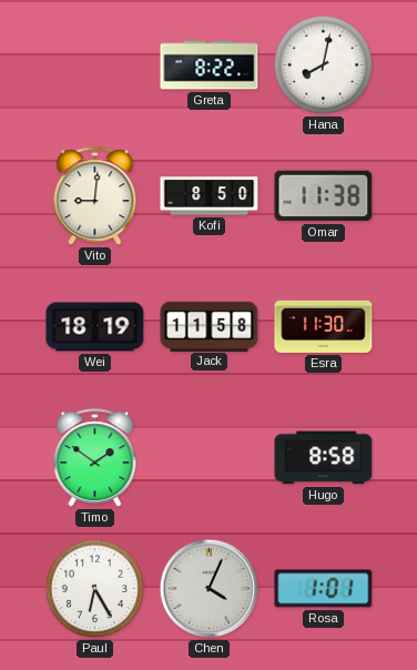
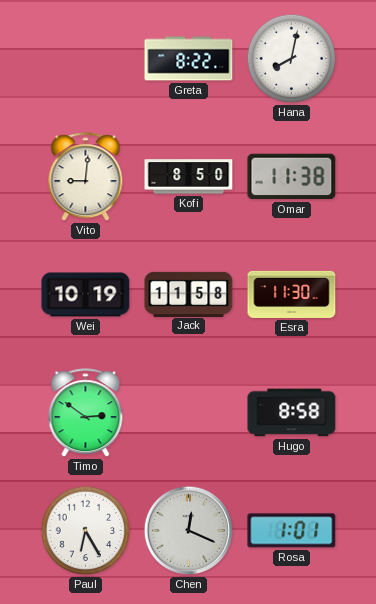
Wei: 18:19 -> 10:19 (86, 295)
Timo: 1:51 -> 2:51 (86, 413)
Chen: 4:04 -> 12:19 (189, 531)
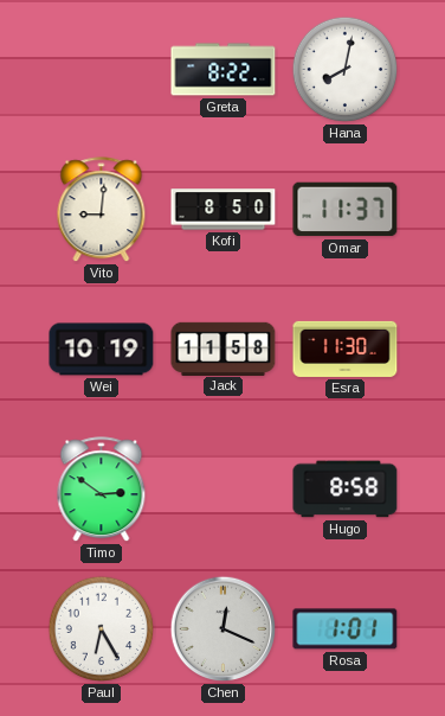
Omar: 11:38 -> 11:37 (346, 210)
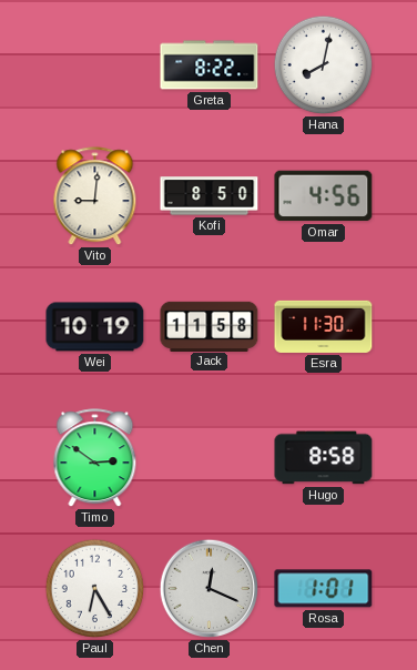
Omar: 11:37 -> 4:56 (324, 196)
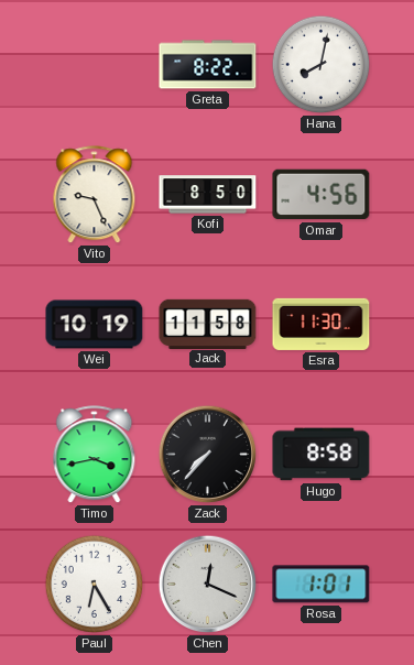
Vito: 9:01 -> 9:26 (95, 195)
Timo: 2:51 -> 3:43 (95, 455)
Zack: none -> 7:37 (208, 455)
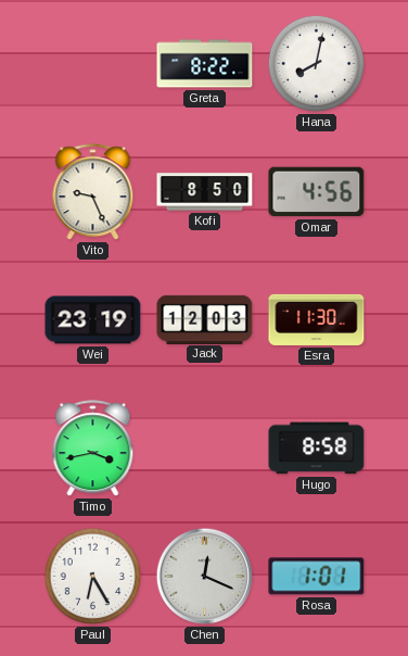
Wei: 10:19 -> 23:19 (93, 320)
Jack: 11:58 -> 12:03 (205, 319)
Zack: 7:37 -> none (208, 455)
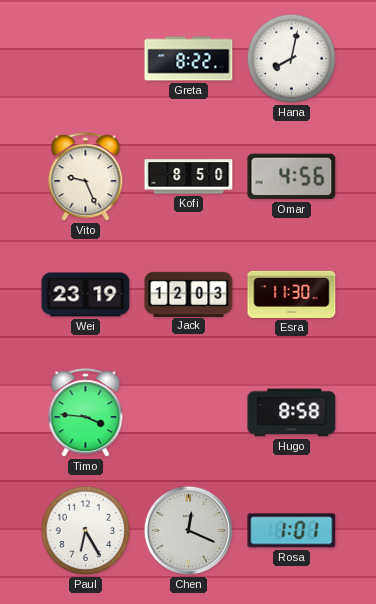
Timo: 3:43 -> 3:46 (86, 413)
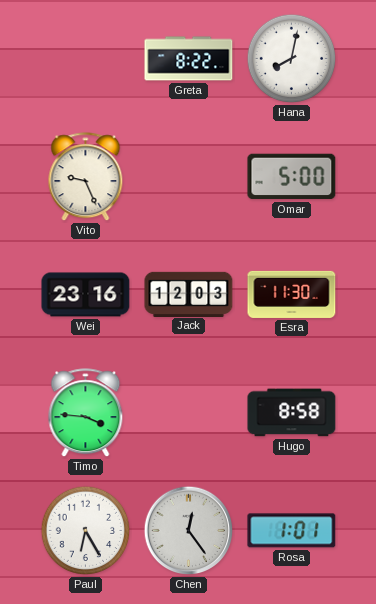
Kofi: 8:50 -> none (189, 177)
Omar: 4:56 -> 5:00 (292, 177)
Wei: 23:19 -> 23:16 (86, 295)
Chen: 12:19 -> 12:24 (189, 531)
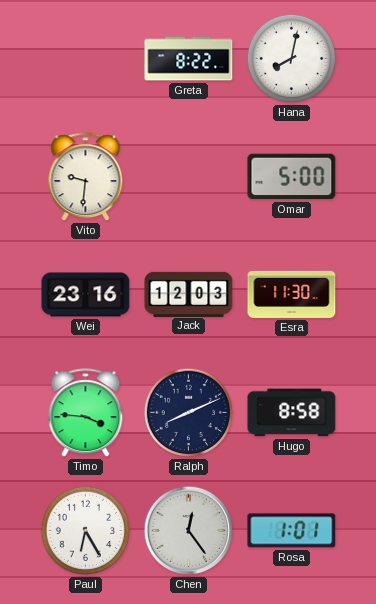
Vito: 9:26 -> 9:31 (86, 177)
Ralph: none -> 8:11 (189, 413)
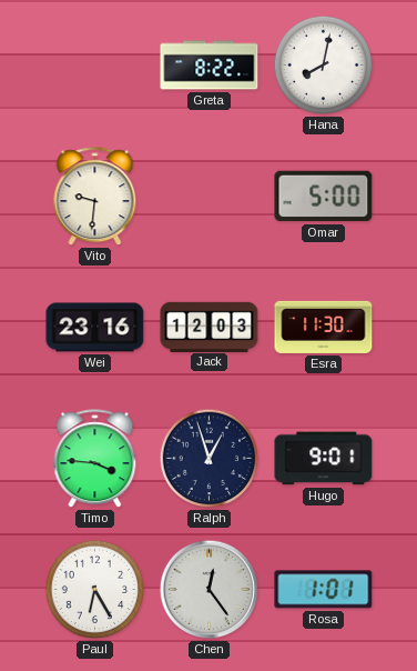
Ralph: 8:11 -> 12:57 (210, 459)
Hugo: 8:58 -> 9:01 (324, 459)
